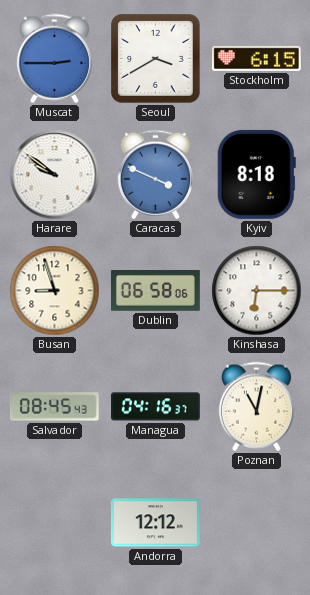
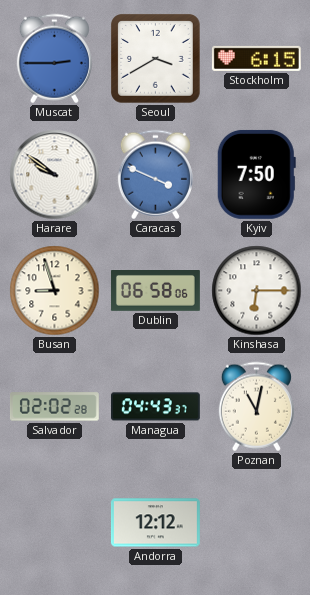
Kyiv: 8:18 -> 7:50 (256, 174)
Salvador: 08:45 -> 02:02 (54, 407)
Managua: 04:16 -> 04:43 (155, 407)
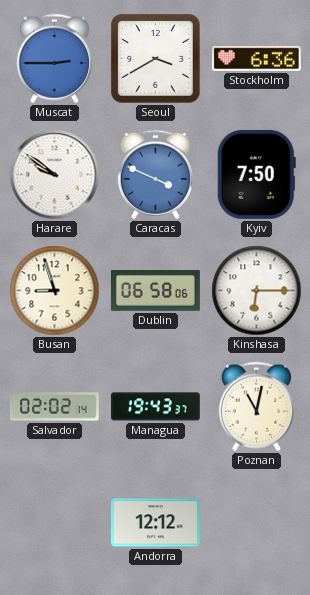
Stockholm: 6:15 -> 6:36 (256, 58)
Salvador: 02:02:28 -> 02:02:14 (54, 407)
Managua: 04:43 -> 19:43 (155, 407)
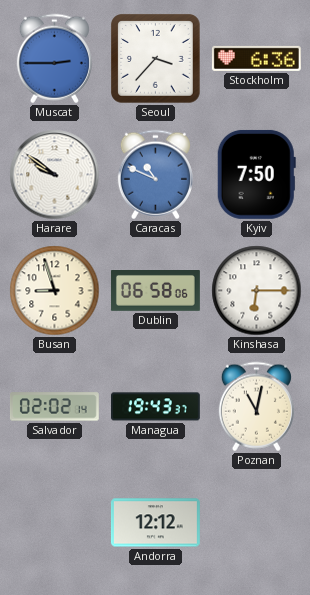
Seoul: 3:40 -> 3:37 (156, 59)
Caracas: 3:49 -> 10:49 (155, 175)
